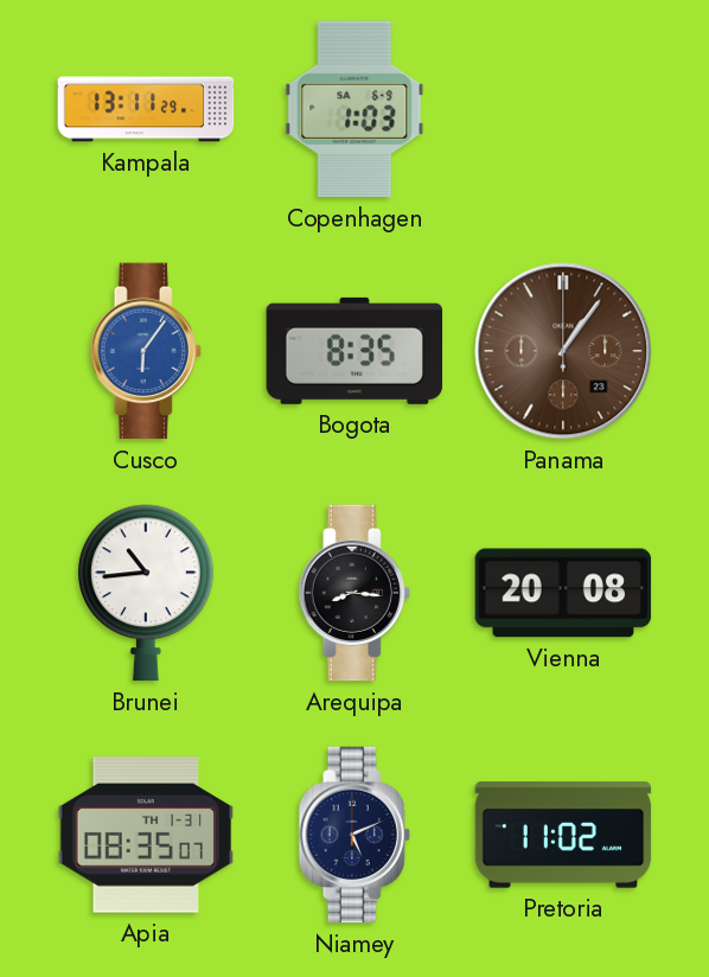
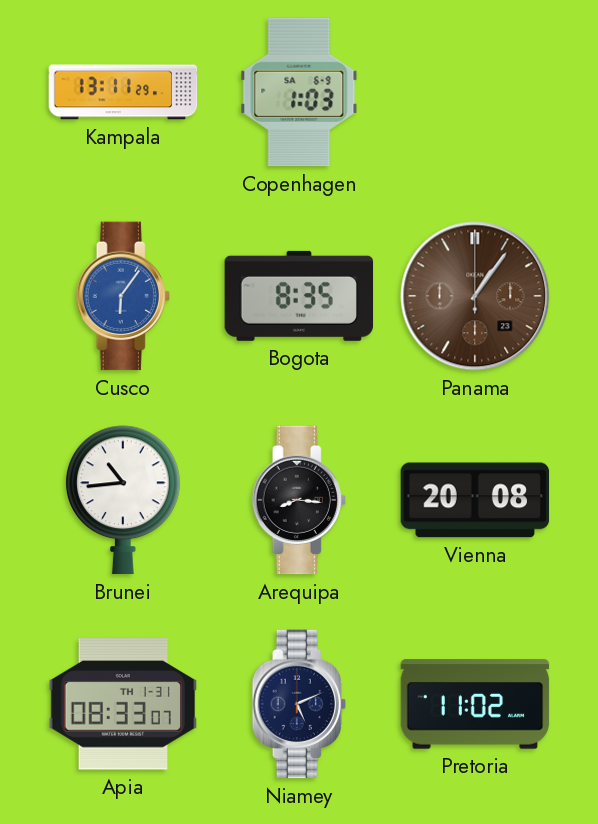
Apia: 08:35 -> 08:33 (123, 704)
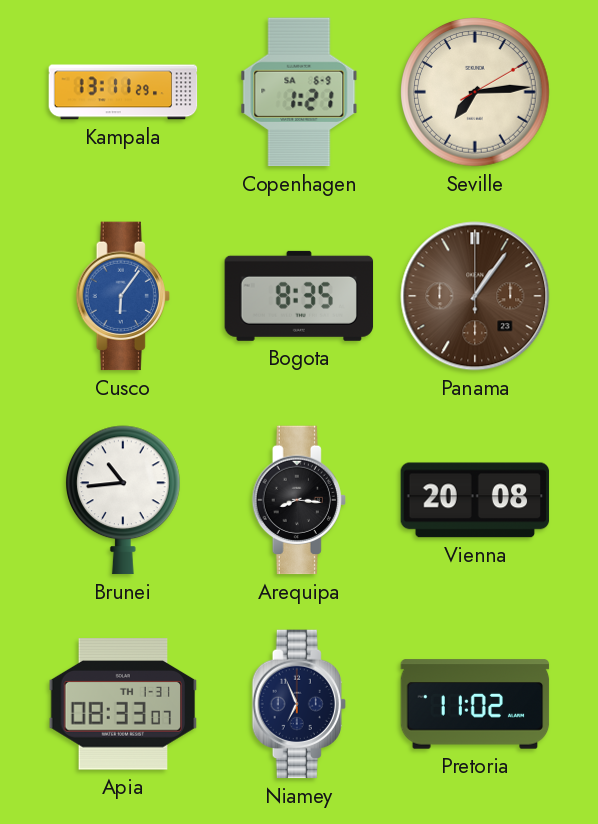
Copenhagen: 1:03 -> 1:21 (299, 92)
Seville: none -> 7:14 (475, 92)
Niamey: 5:11 -> 6:56 (299, 704)
